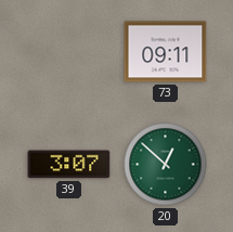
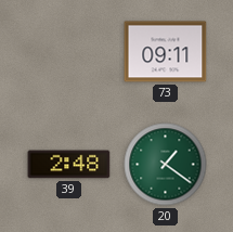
39: 3:07 -> 2:48 (69, 165)
20: 12:52 -> 1:21 (166, 165)
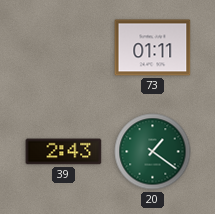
73: 09:11 -> 01:11 (153, 48)
39: 2:48 -> 2:43 (64, 152)
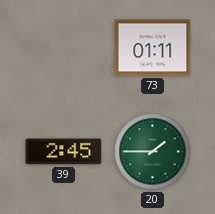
39: 2:43 -> 2:45 (64, 152)
20: 1:21 -> 1:45 (153, 152)
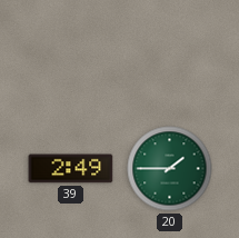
73: 01:11 -> none (153, 48)
39: 2:45 -> 2:49 (71, 169)
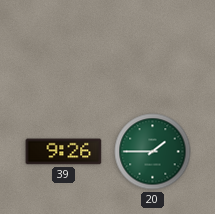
39: 2:49 -> 9:26 (64, 152)
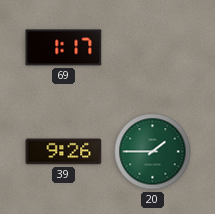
69: none -> 1:17 (64, 48)
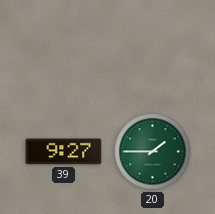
69: 1:17 -> none (64, 48)
39: 9:26 -> 9:27 (64, 152)
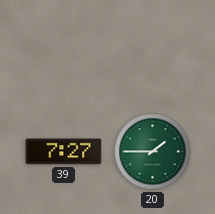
39: 9:27 -> 7:27 (64, 152)
